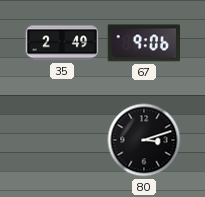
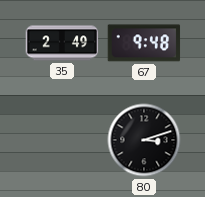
67: 9:06 -> 9:48 (144, 43)
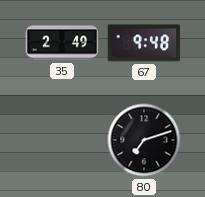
80: 3:12 -> 7:12 (144, 140)
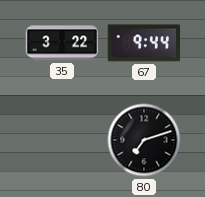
35: 2:49 -> 3:22 (62, 43)
67: 9:48 -> 9:44 (144, 43)
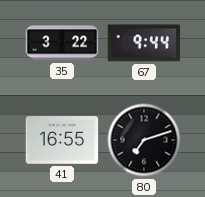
41: none -> 16:55 (62, 140)
